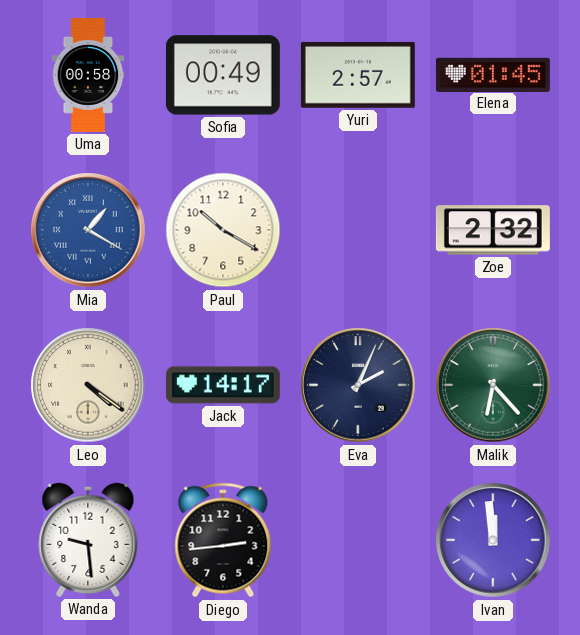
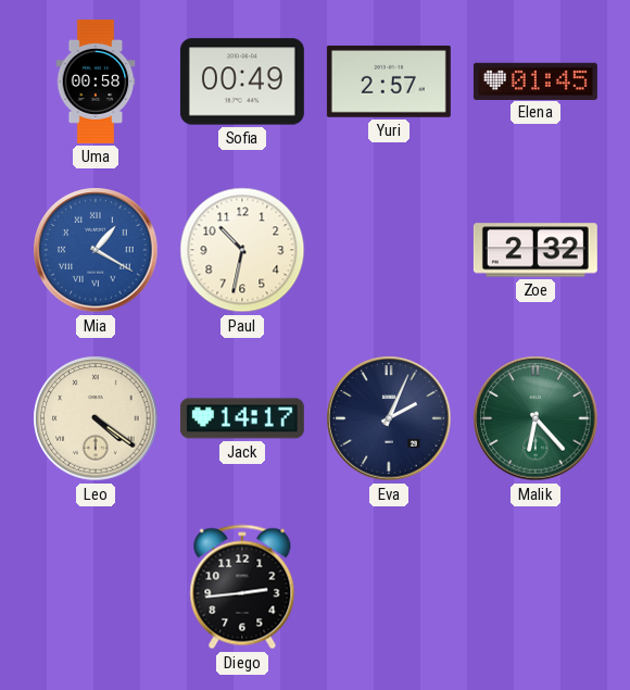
Paul: 10:20 -> 10:32 (242, 250)
Wanda: 9:29 -> none (88, 540)
Ivan: 11:59 -> none (493, 540)
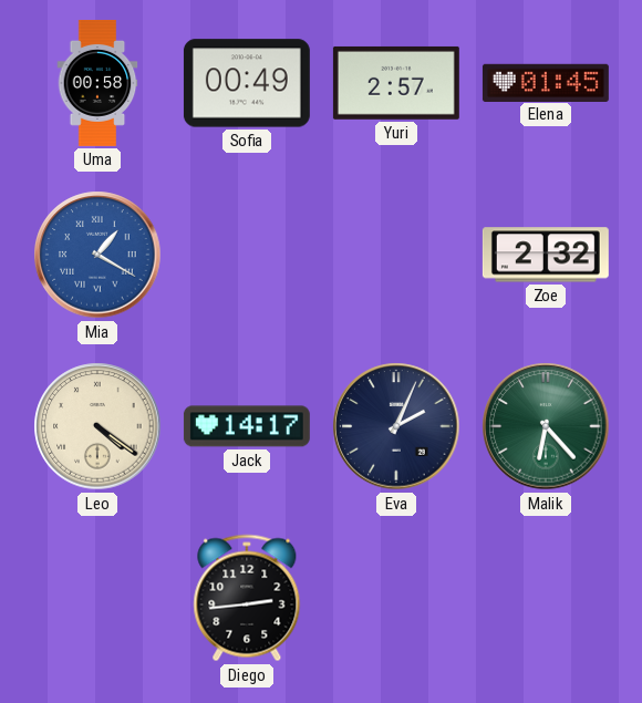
Paul: 10:32 -> none (242, 250)
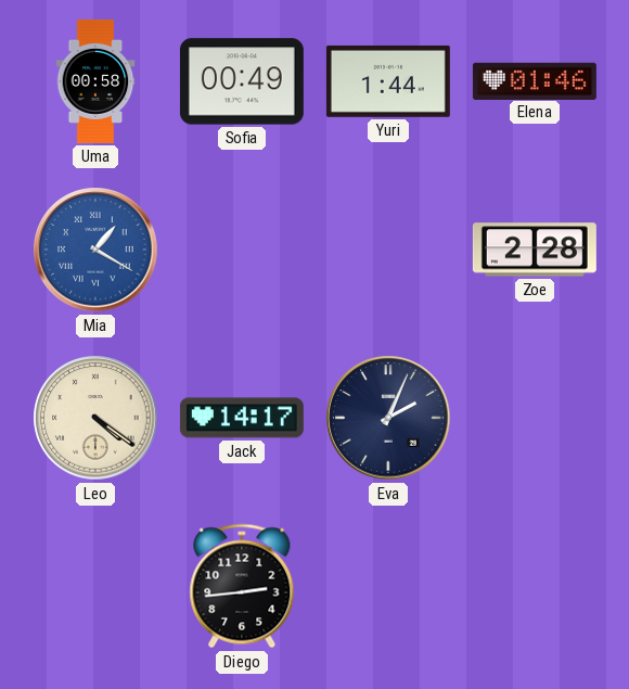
Yuri: 2:57 -> 1:44 (388, 81)
Elena: 01:45 -> 01:46 (535, 80)
Zoe: 2:32 -> 2:28 (535, 250)
Malik: 6:23 -> none (546, 426)
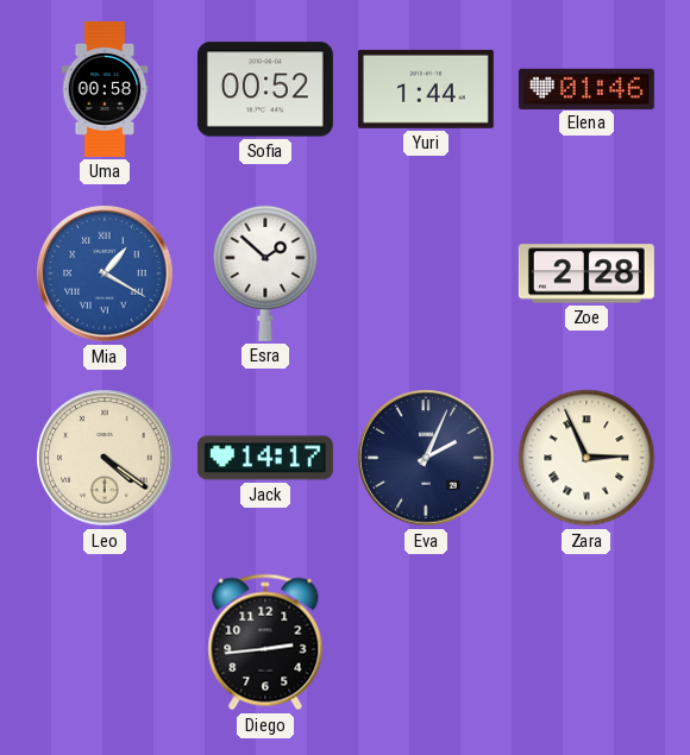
Sofia: 00:49 -> 00:52 (265, 89)
Esra: none -> 1:52 (265, 273)
Zara: none -> 2:56 (586, 458)
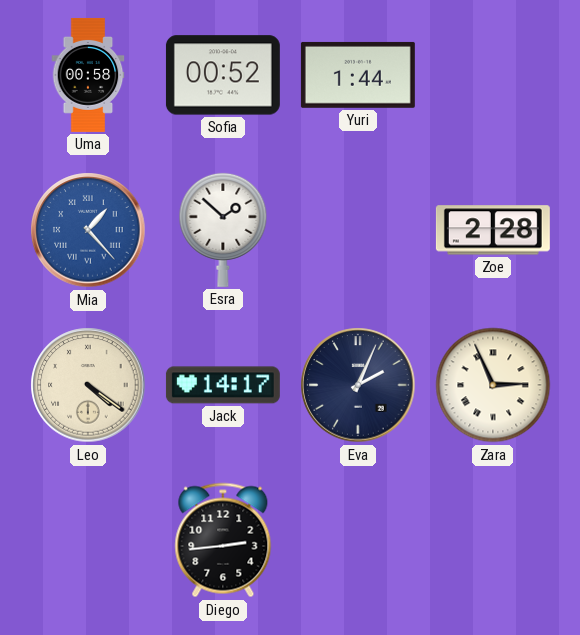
Elena: 01:46 -> none (586, 88)
Mia: 1:20 -> 1:23 (88, 230)
